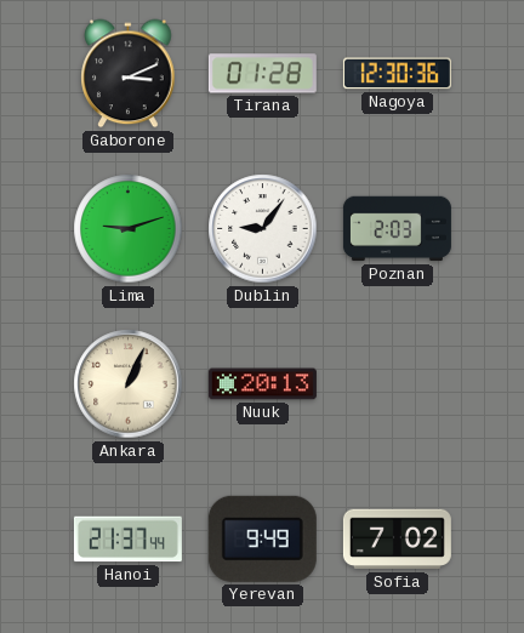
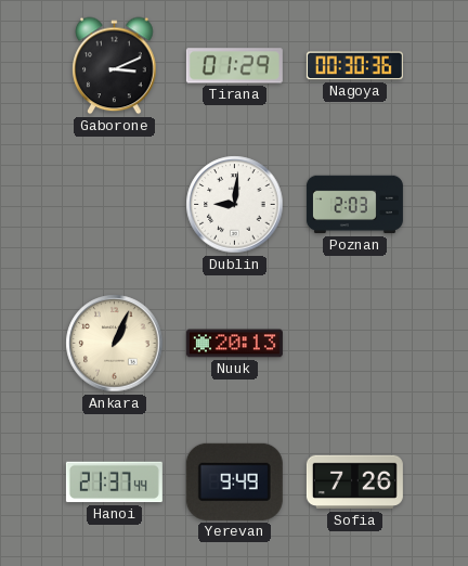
Tirana: 01:28 -> 01:29 (234, 66)
Nagoya: 12:30 -> 00:30 (354, 66)
Lima: 9:12 -> none (129, 229)
Dublin: 9:06 -> 9:01 (235, 205)
Sofia: 7:02 -> 7:26 (354, 483)
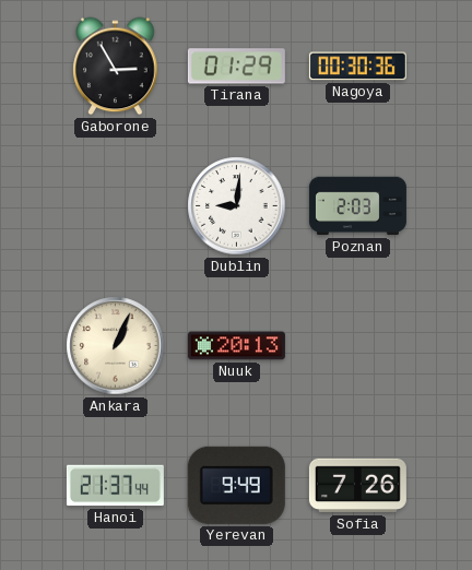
Gaborone: 3:11 -> 2:55 (116, 67)
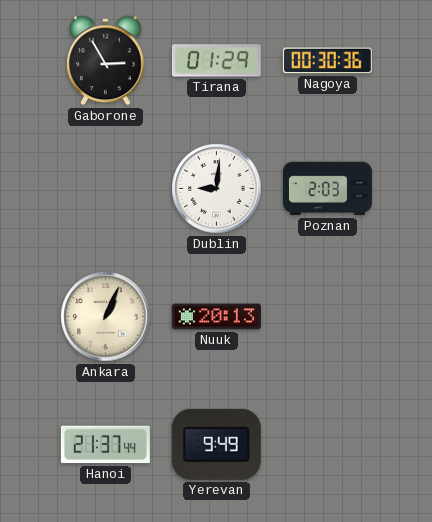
Sofia: 7:26 -> none (357, 486)
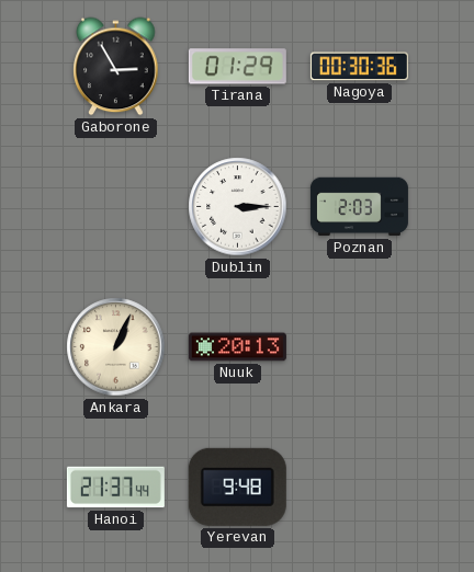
Dublin: 9:01 -> 3:15 (238, 207)
Yerevan: 9:49 -> 9:48 (237, 487)
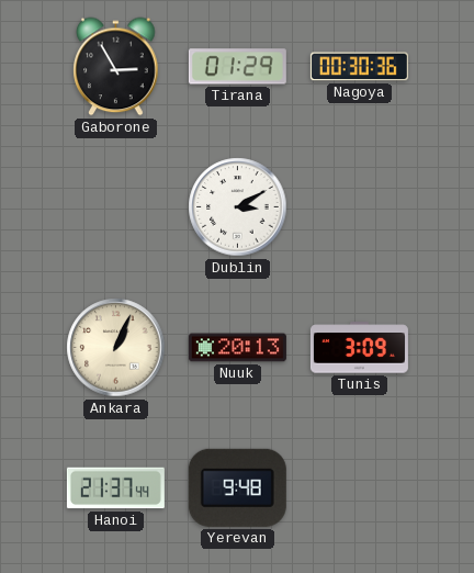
Dublin: 3:15 -> 3:10 (238, 207)
Poznan: 2:03 -> none (359, 207)
Tunis: none -> 3:09 (359, 348)
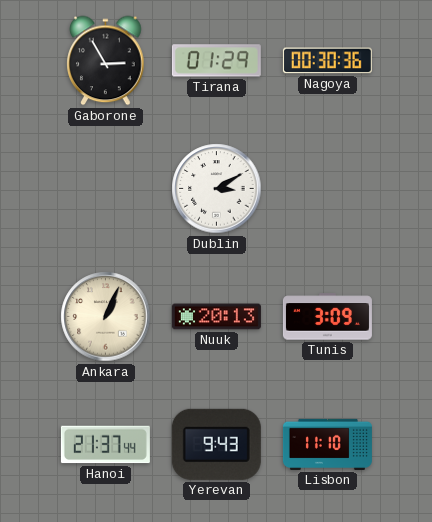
Yerevan: 9:48 -> 9:43 (216, 444)
Lisbon: none -> 11:10 (327, 444)
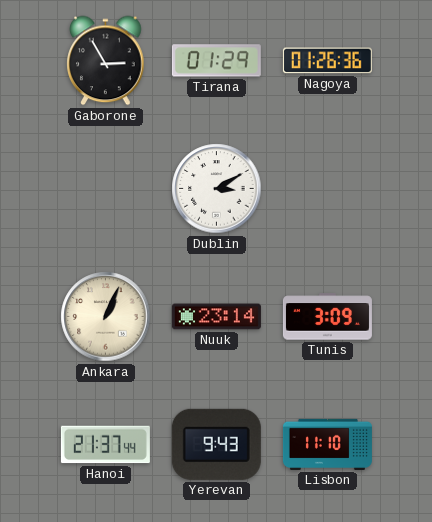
Nagoya: 00:30 -> 01:26 (327, 61)
Nuuk: 20:13 -> 23:14 (216, 317)
